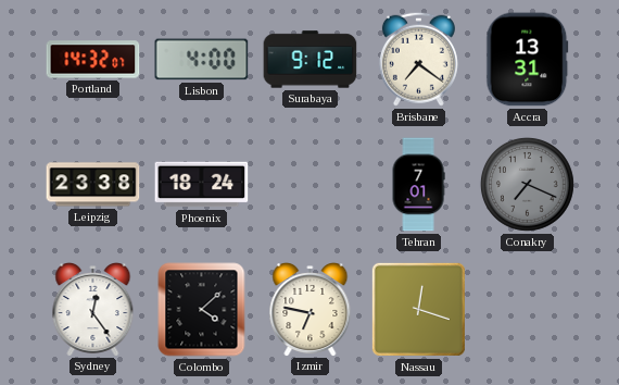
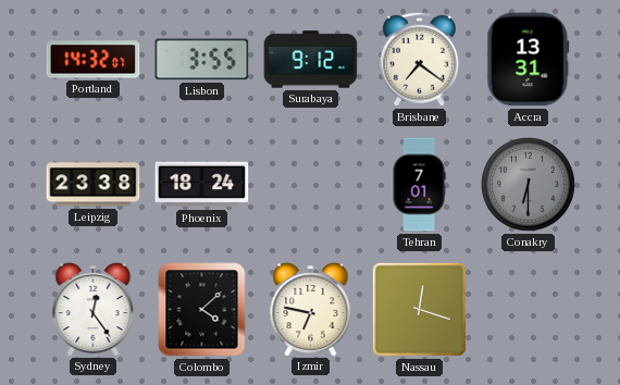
Lisbon: 4:00 -> 3:55 (202, 60)
Conakry: 7:19 -> 6:30 (528, 184)
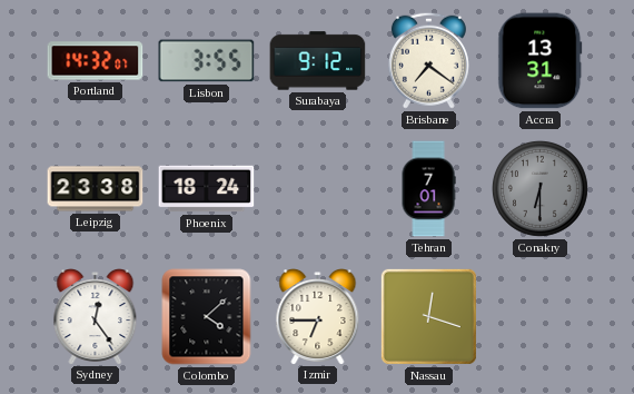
Izmir: 6:47 -> 6:45 (318, 317)
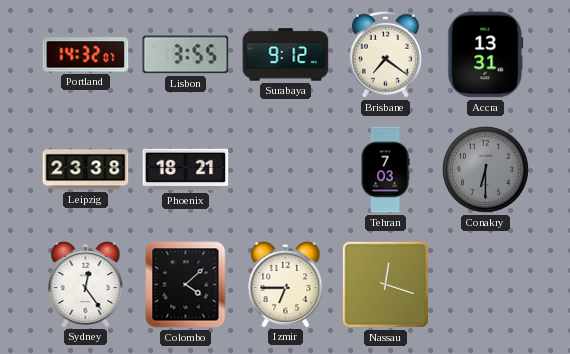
Phoenix: 18:24 -> 18:21 (186, 170)
Tehran: 7:01 -> 7:03 (385, 170)
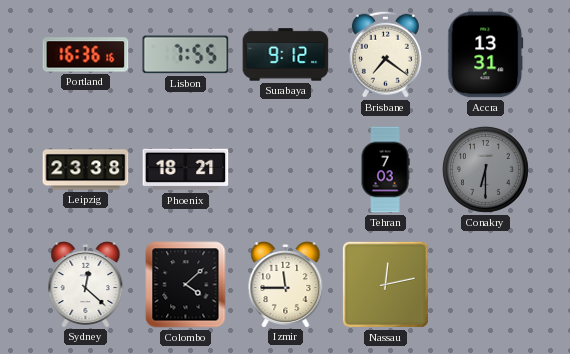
Portland: 14:32 -> 16:36 (86, 55)
Lisbon: 3:55 -> 7:55 (186, 55)
Sydney: 12:24 -> 12:22 (86, 285)
Izmir: 6:45 -> 11:45 (286, 285)
Nassau: 12:18 -> 12:13 (385, 284)
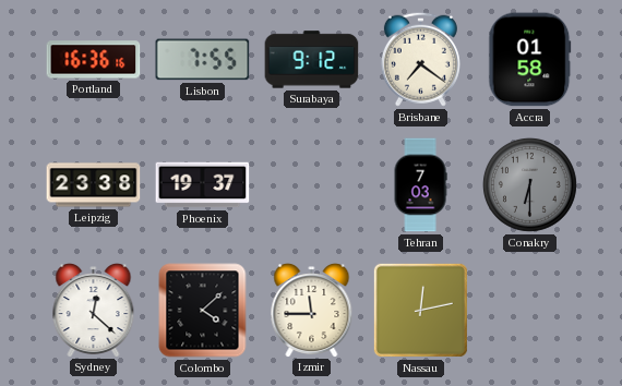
Accra: 13:31 -> 01:58 (530, 60)
Phoenix: 18:21 -> 19:37 (203, 185)
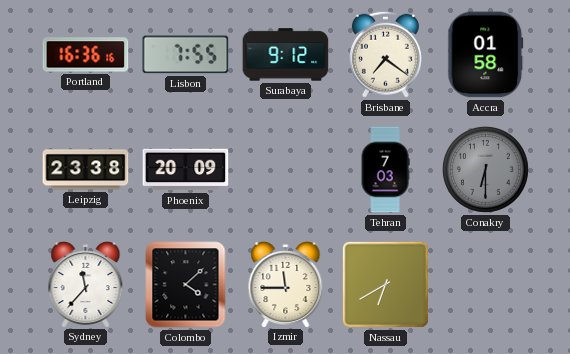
Phoenix: 19:37 -> 20:09 (186, 170)
Sydney: 12:22 -> 11:37 (86, 285)
Nassau: 12:13 -> 6:40 (385, 284)
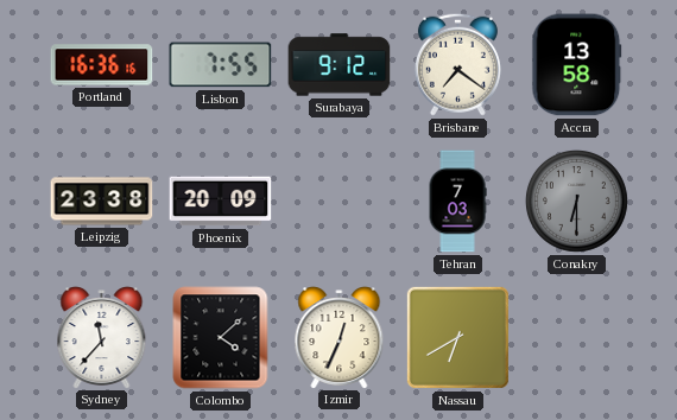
Accra: 01:58 -> 13:58 (577, 65)
Izmir: 11:45 -> 12:34 (340, 338)
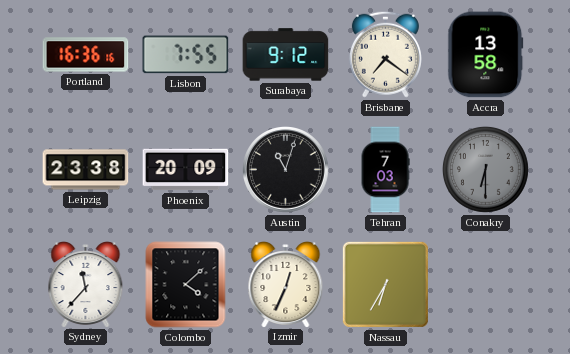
Austin: none -> 11:03 (286, 170)
Nassau: 6:40 -> 6:35 (385, 284)
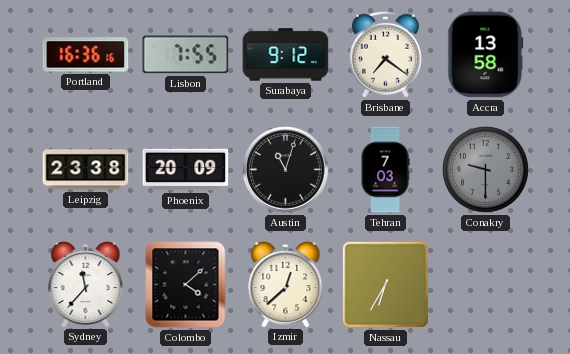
Conakry: 6:30 -> 9:30 (485, 169)
Izmir: 12:34 -> 12:38 (286, 285)
